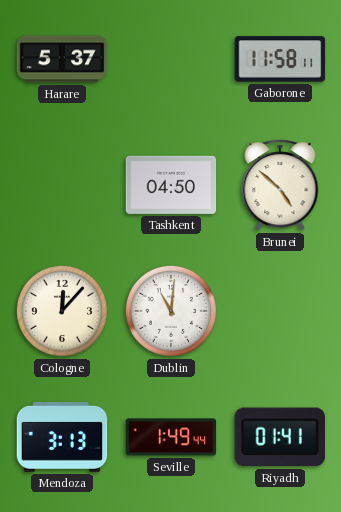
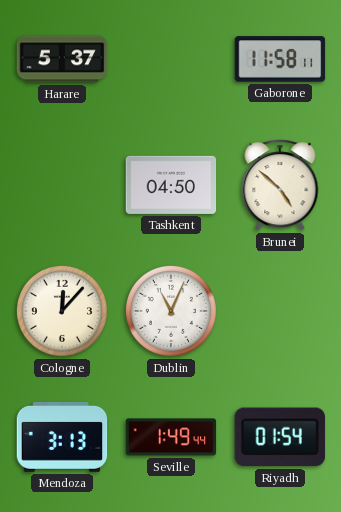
Dublin: 11:01 -> 11:04 (171, 311)
Riyadh: 01:41 -> 01:54 (280, 437)
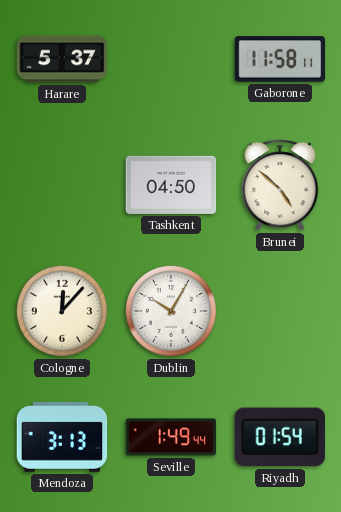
Dublin: 11:04 -> 10:05 (171, 311)
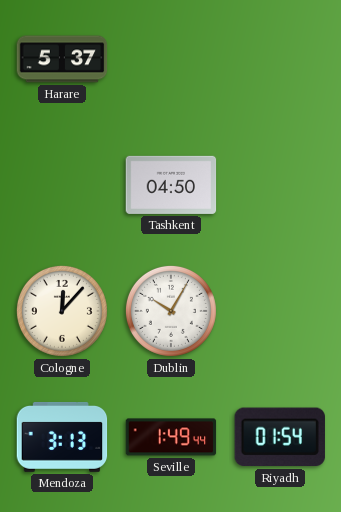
Gaborone: 11:58 -> none (280, 59)
Brunei: 4:52 -> none (280, 185)
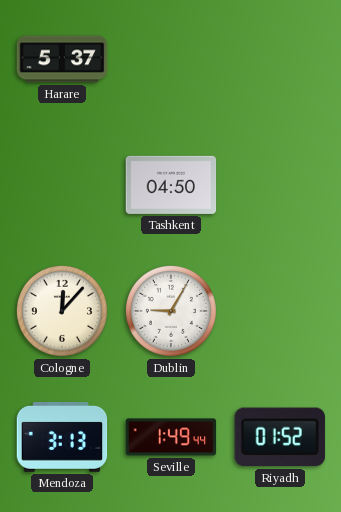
Dublin: 10:05 -> 9:05 (171, 311)
Riyadh: 01:54 -> 01:52 (280, 437)
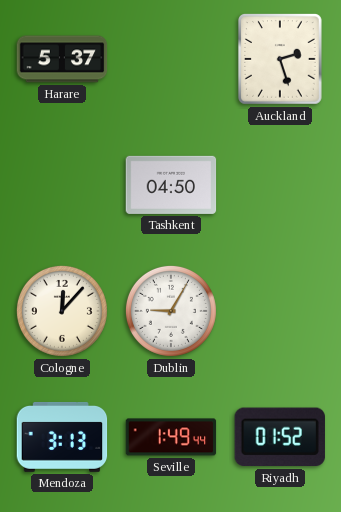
Auckland: none -> 2:27 (281, 60)
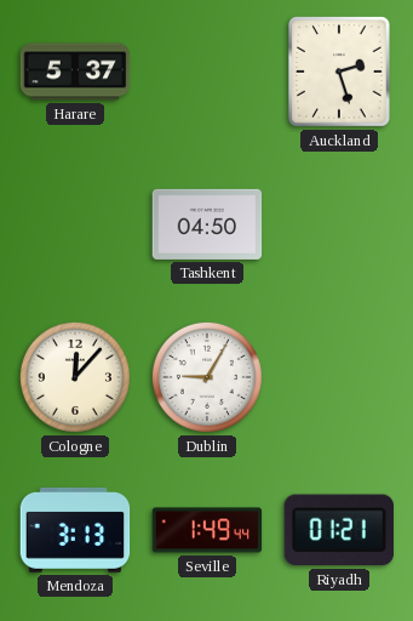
Riyadh: 01:52 -> 01:21 (339, 530)
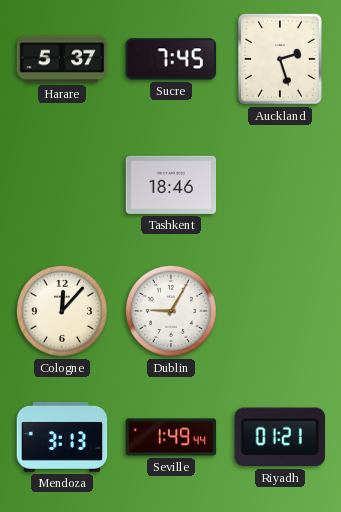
Sucre: none -> 7:45 (171, 59)
Tashkent: 04:50 -> 18:46 (171, 185)
